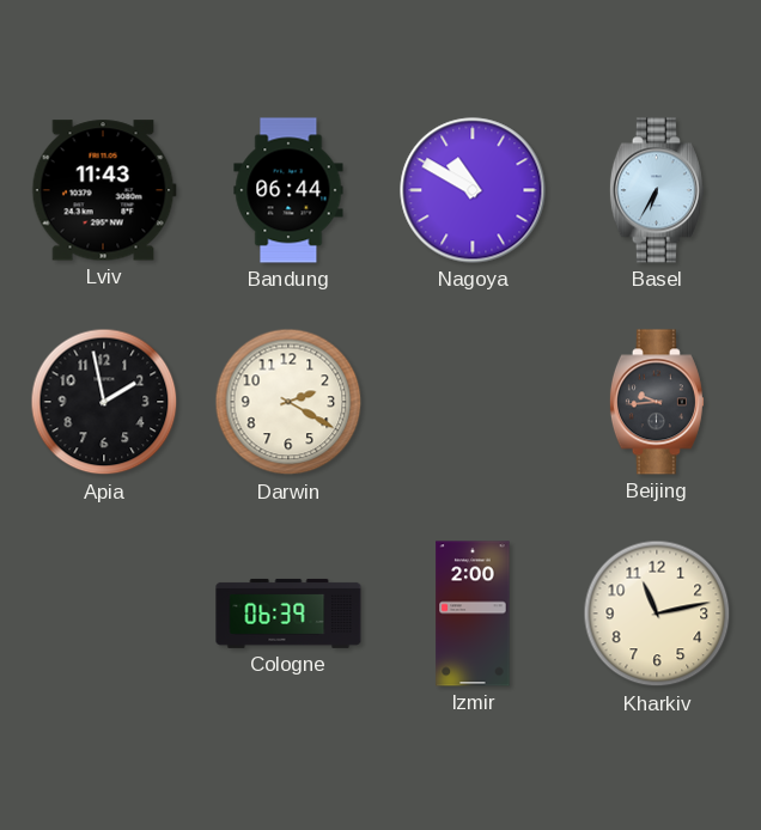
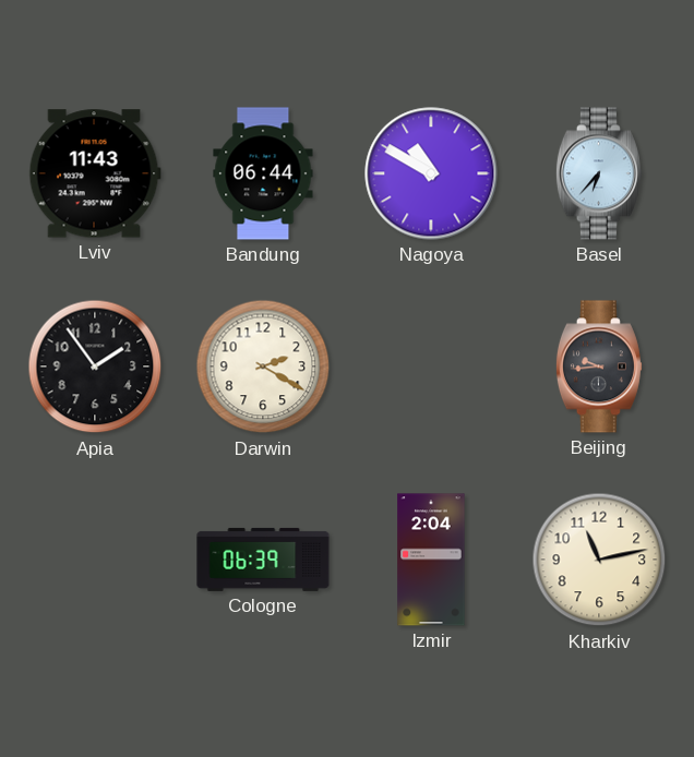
Basel: 6:35 -> 6:37 (599, 173)
Apia: 1:58 -> 1:54 (95, 367)
Izmir: 2:00 -> 2:04 (431, 560)
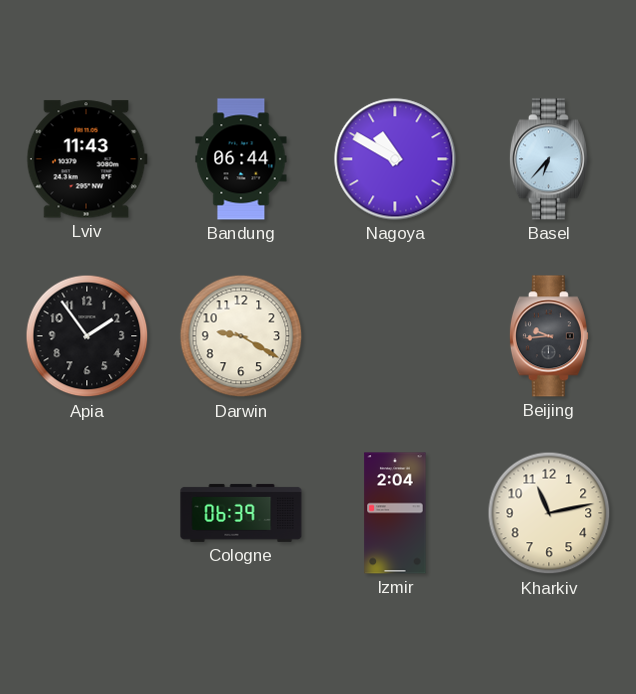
Darwin: 2:20 -> 9:20 (241, 336)
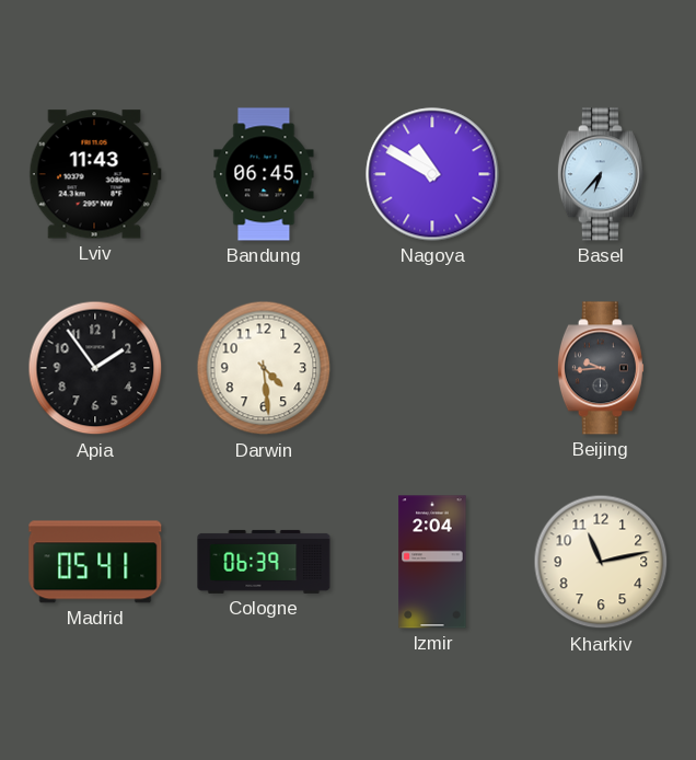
Bandung: 06:44 -> 06:45 (264, 174)
Darwin: 9:20 -> 4:29 (264, 368)
Madrid: none -> 05:41 (95, 562)
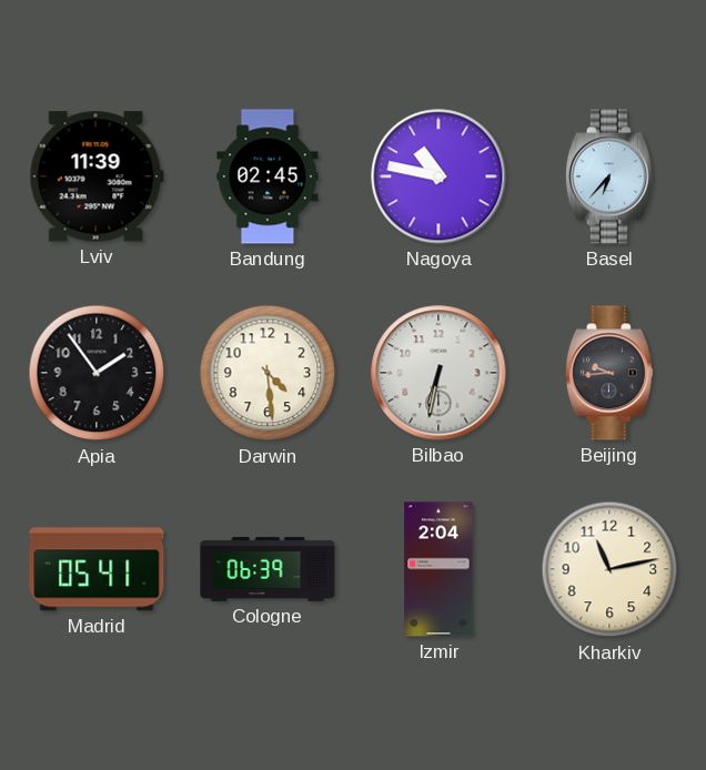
Lviv: 11:43 -> 11:39 (97, 176)
Bandung: 06:45 -> 02:45 (268, 176)
Nagoya: 10:50 -> 10:47 (438, 176)
Bilbao: none -> 6:32 (438, 373)
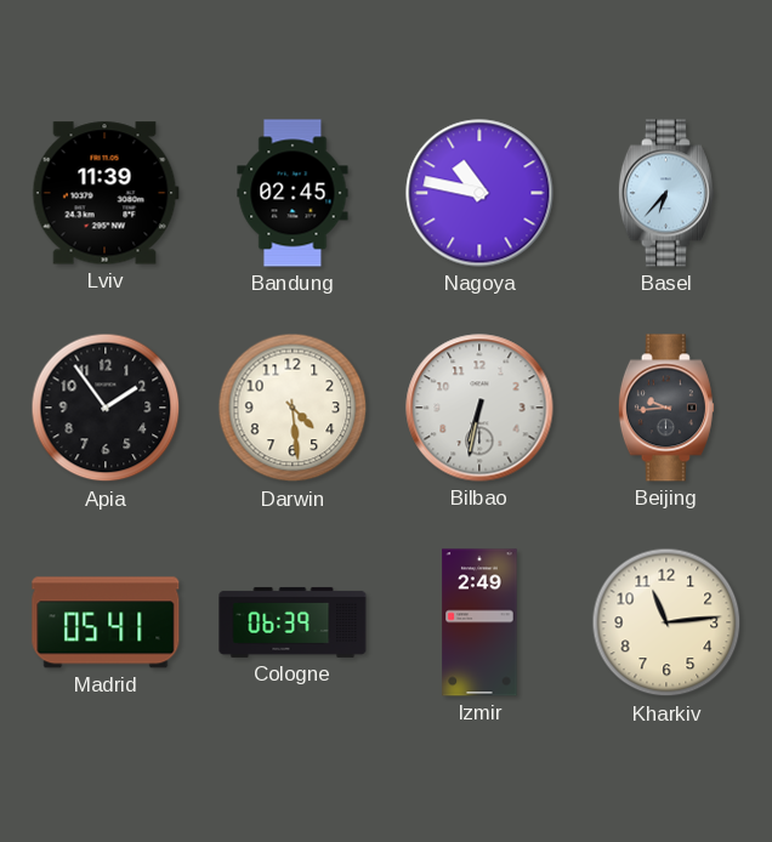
Izmir: 2:04 -> 2:49 (479, 622)
Kharkiv: 11:13 -> 11:14 (666, 622)
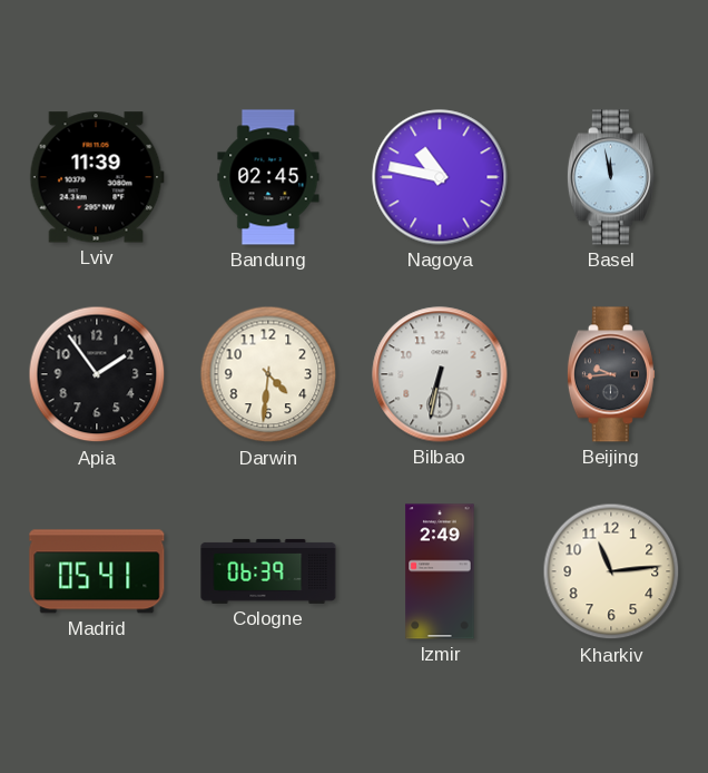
Basel: 6:37 -> 11:58 (611, 177)
Darwin: 4:29 -> 4:31 (268, 374)
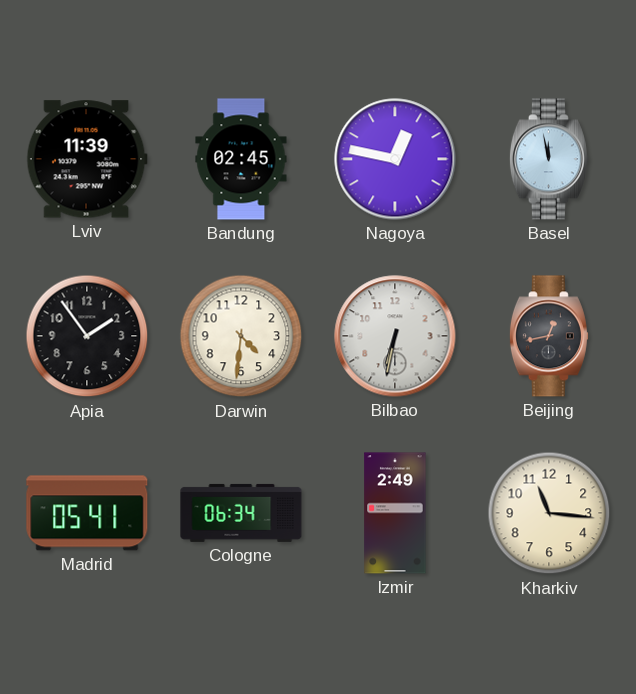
Nagoya: 10:47 -> 12:47 (395, 159)
Beijing: 9:44 -> 12:43 (549, 336)
Cologne: 06:39 -> 06:34 (241, 513)
Kharkiv: 11:14 -> 11:16 (549, 513)
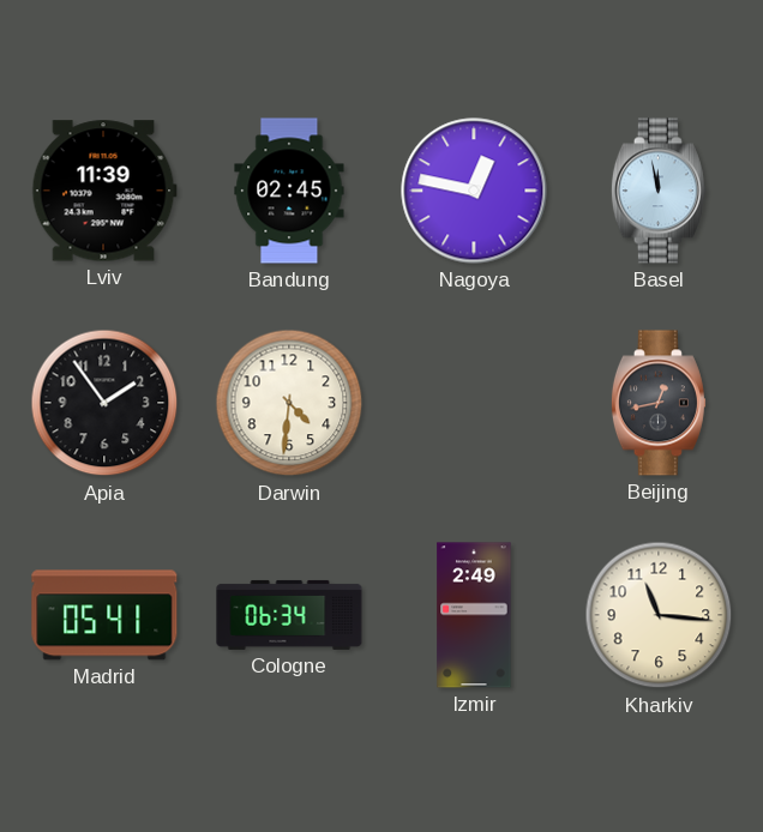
Bilbao: 6:32 -> none (395, 336)
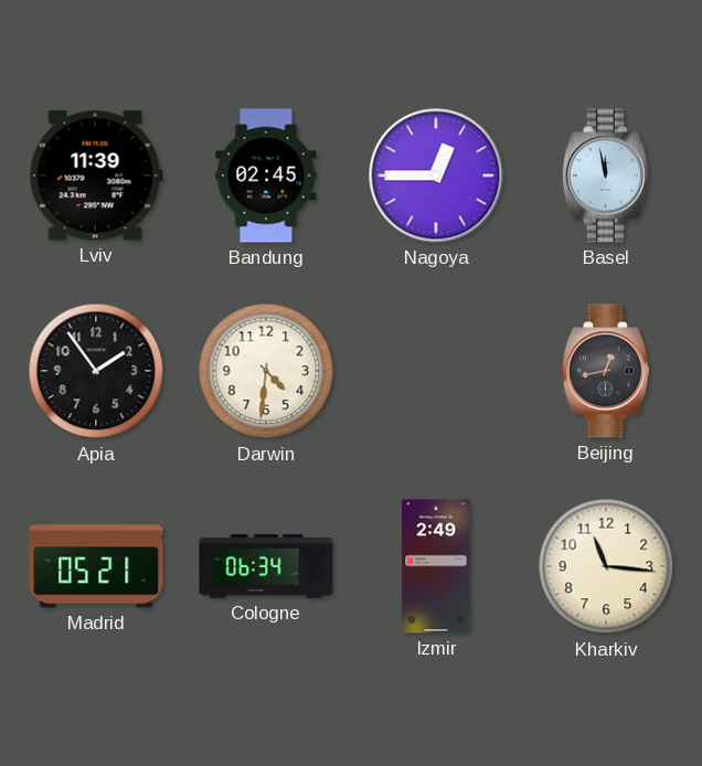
Nagoya: 12:47 -> 12:45 (436, 175)
Madrid: 05:41 -> 05:21 (96, 566)
